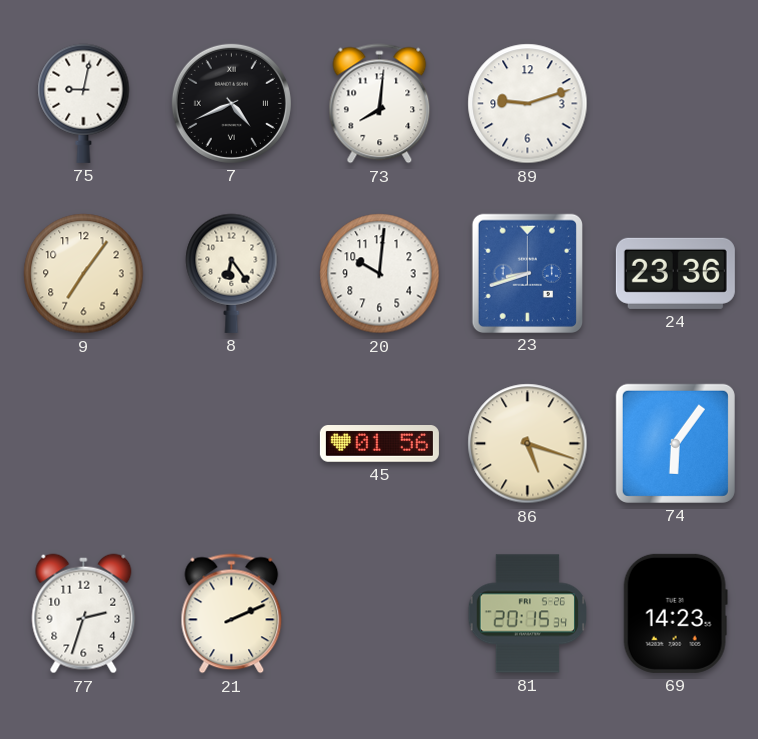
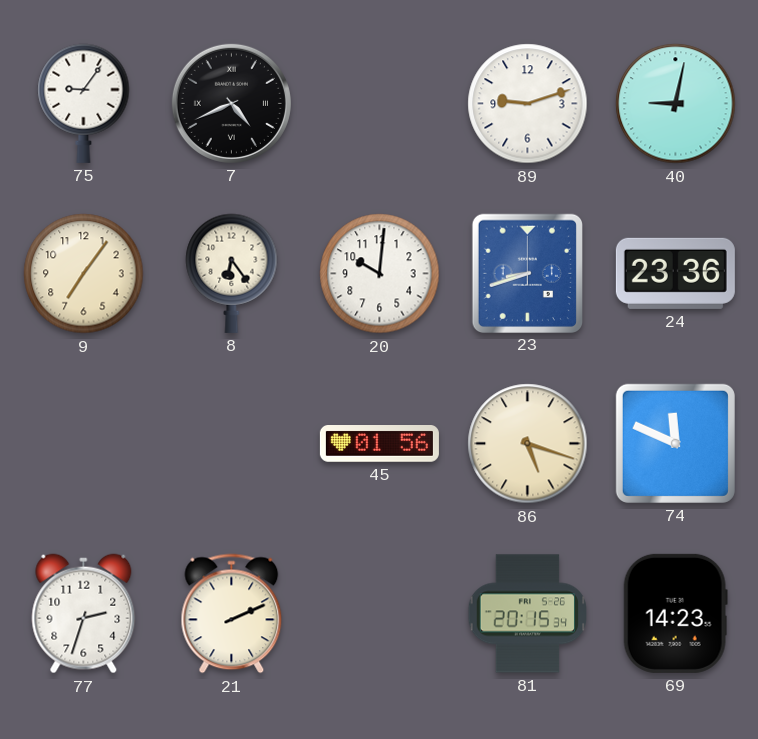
75: 9:02 -> 9:06 (84, 103)
73: 8:01 -> none (380, 104)
40: none -> 9:02 (676, 104)
74: 6:06 -> 11:49 (675, 443)
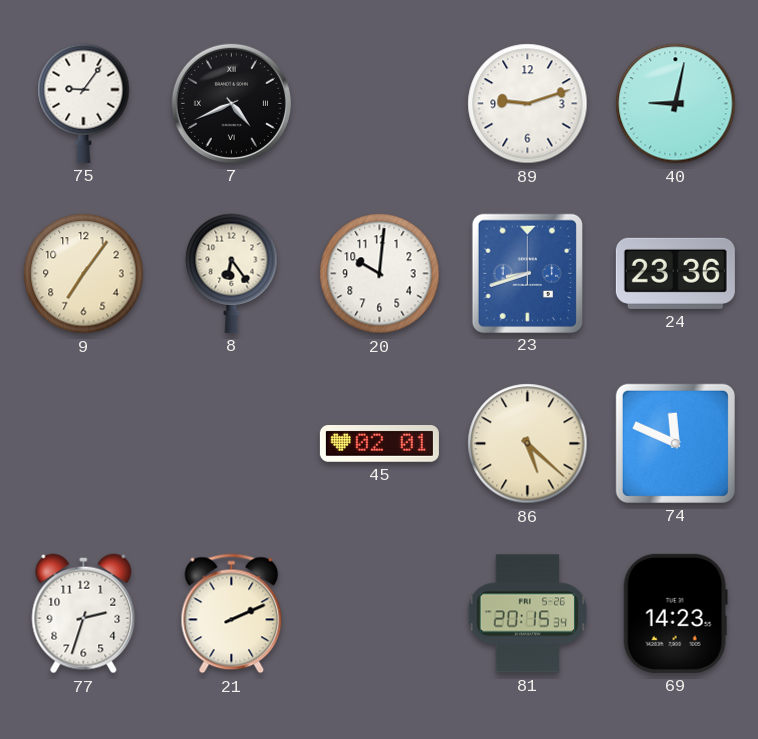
45: 01:56 -> 02:01 (379, 444)
86: 5:18 -> 5:22 (528, 444)
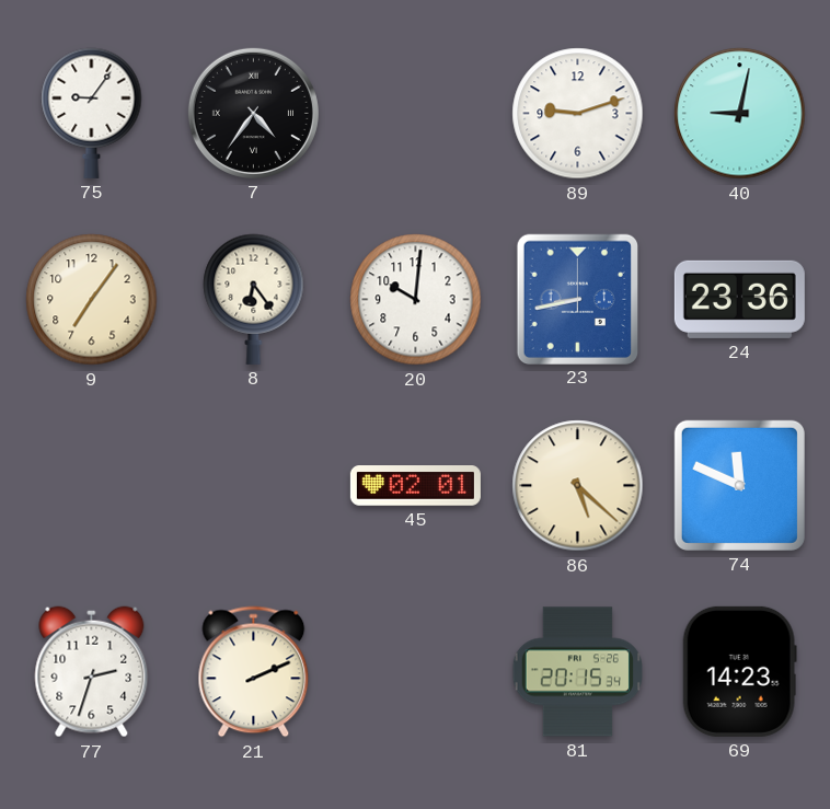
7: 4:41 -> 4:36 (253, 113)
23: 8:42 -> 8:43 (577, 299)
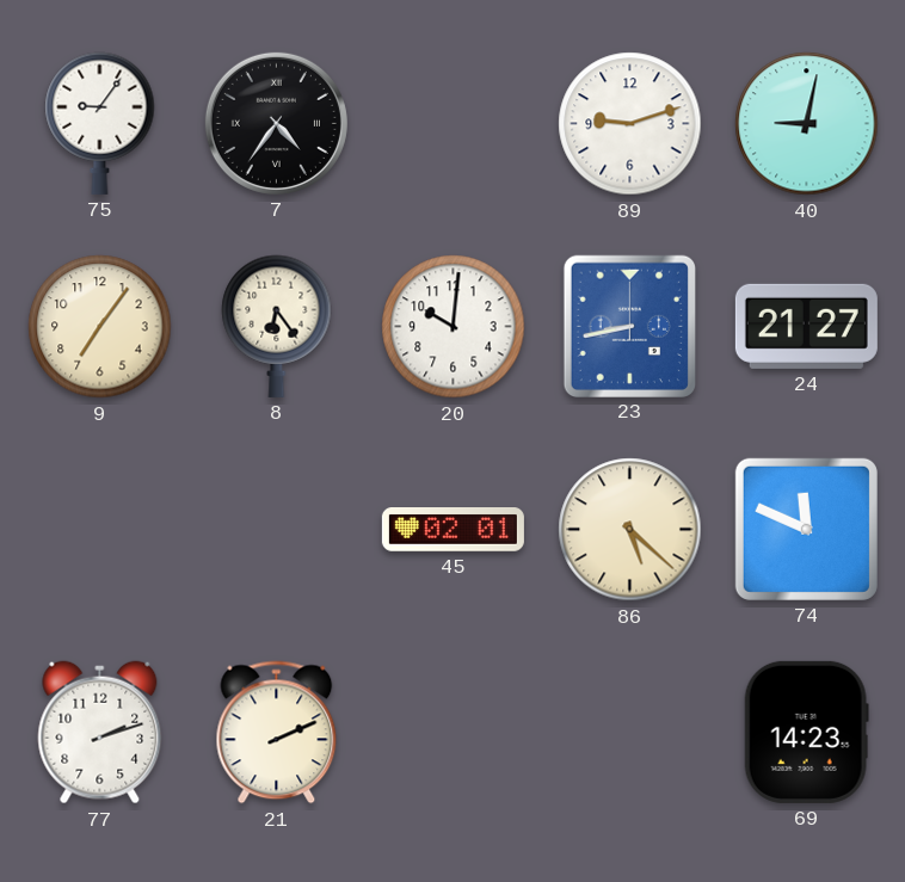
24: 23:36 -> 21:27 (806, 326)
77: 2:33 -> 2:12 (100, 733)
81: 20:15 -> none (577, 672)
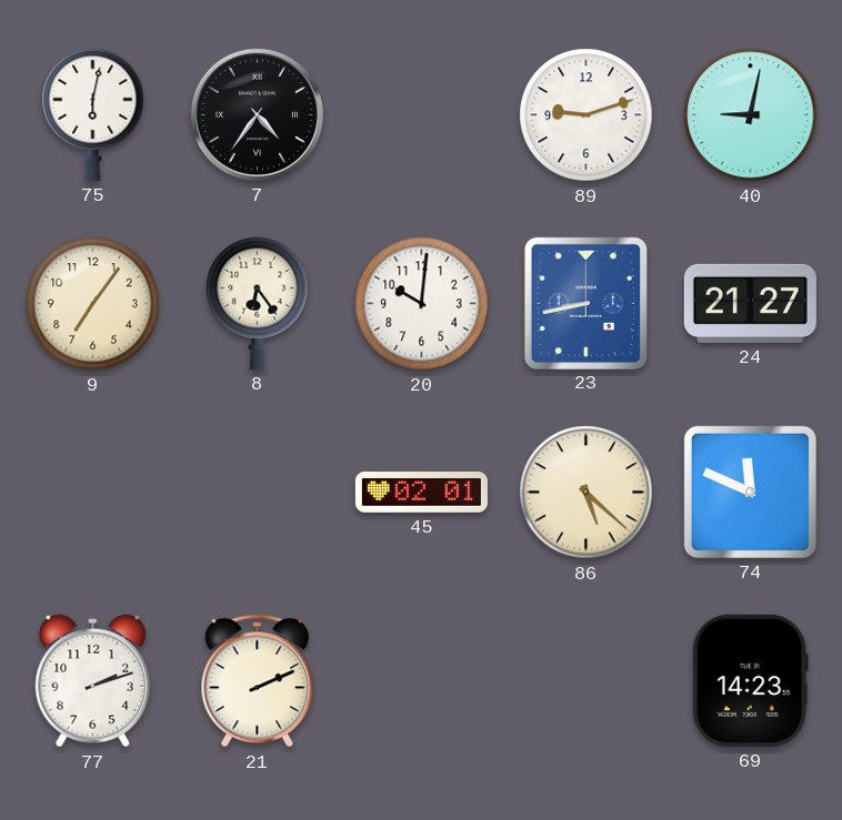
75: 9:06 -> 6:02 (93, 114)
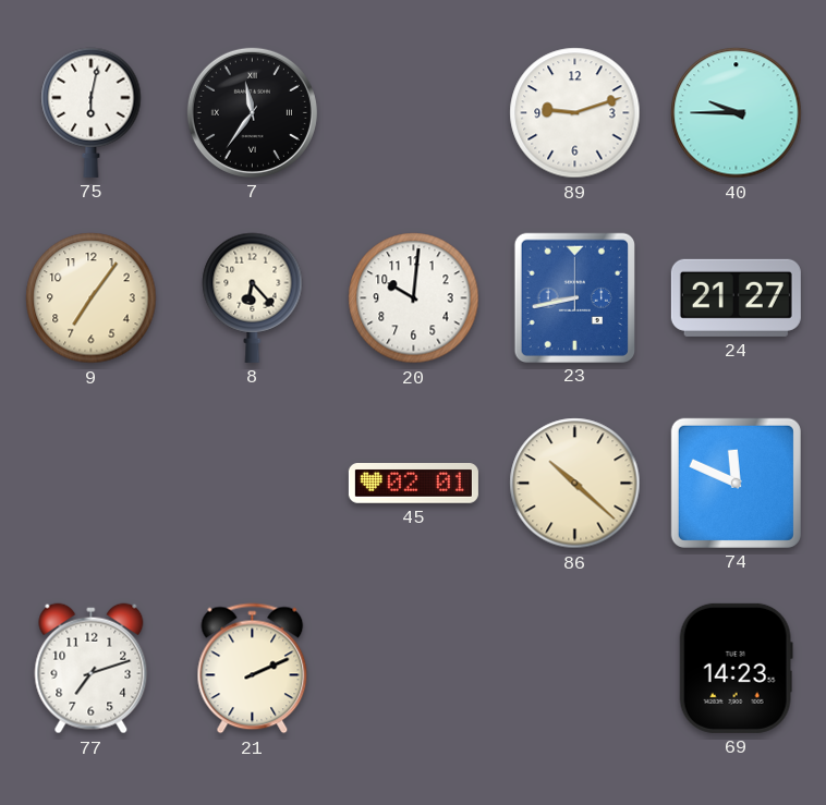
7: 4:36 -> 11:36 (252, 112)
40: 9:02 -> 9:45 (737, 113)
8: 6:24 -> 6:23 (253, 297)
86: 5:22 -> 10:22 (575, 484)
77: 2:12 -> 7:12 (92, 669)
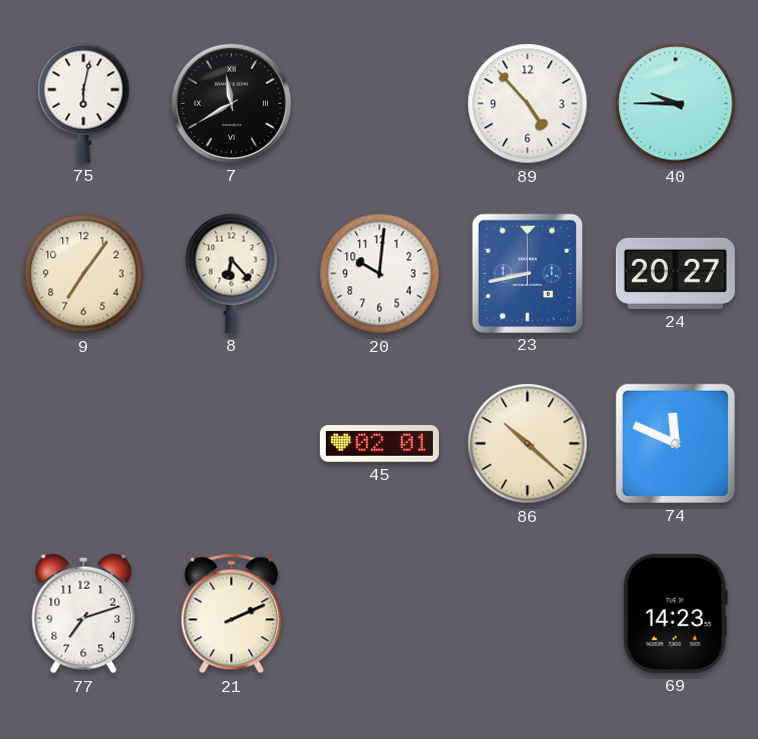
7: 11:36 -> 11:40 (231, 103)
89: 9:12 -> 4:53 (528, 104)
24: 21:27 -> 20:27 (675, 273)
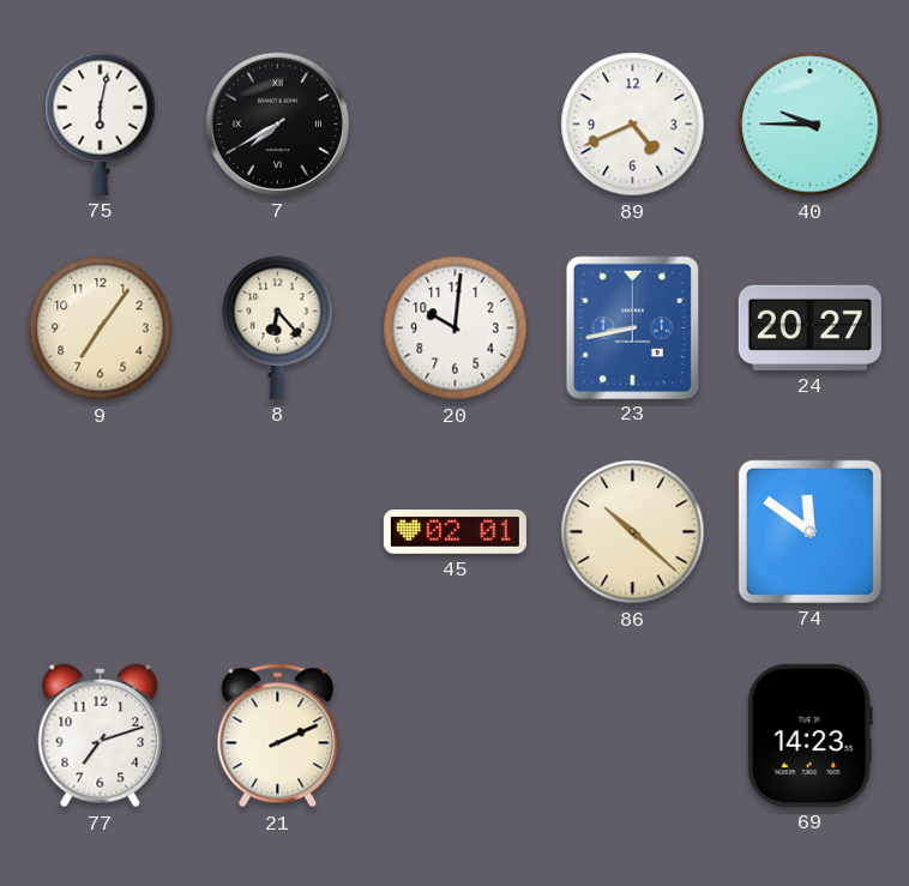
7: 11:40 -> 7:40 (277, 123)
89: 4:53 -> 4:41 (633, 125)
74: 11:49 -> 11:51 (809, 531)
